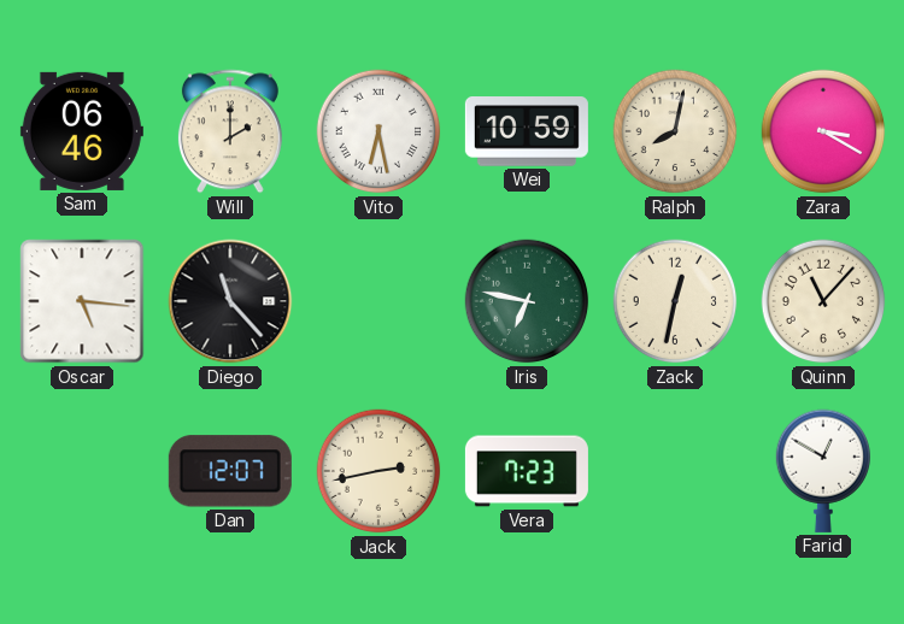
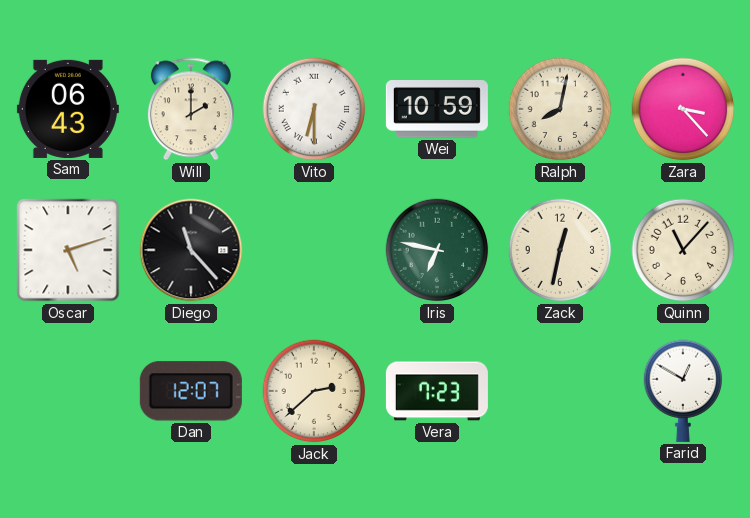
Sam: 06:46 -> 06:43 (68, 109)
Vito: 6:28 -> 6:30 (314, 109)
Zara: 3:20 -> 3:23 (683, 109)
Oscar: 5:16 -> 5:12 (68, 250)
Jack: 2:43 -> 2:38 (314, 391)
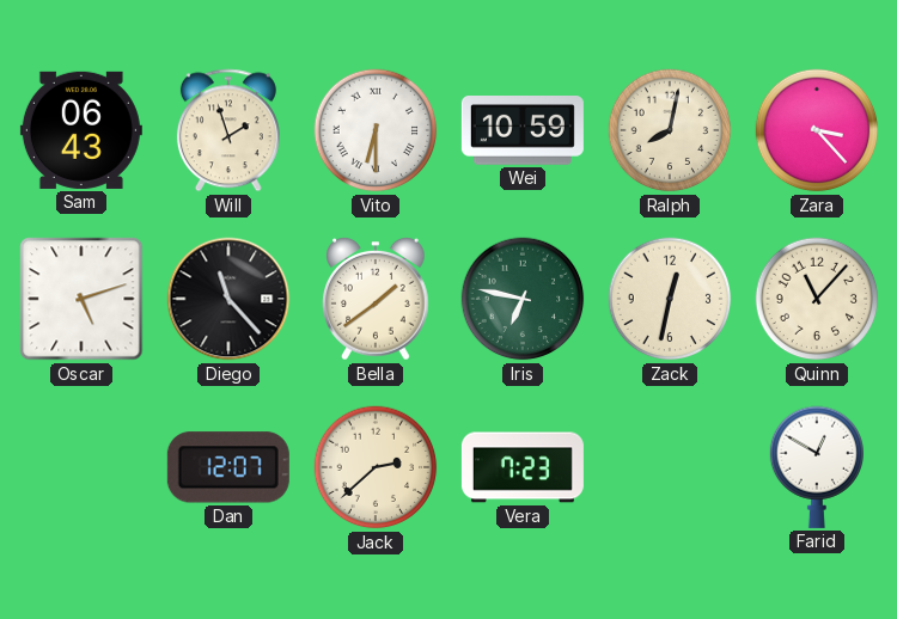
Will: 2:00 -> 1:57 (228, 130)
Bella: none -> 1:39 (376, 300)
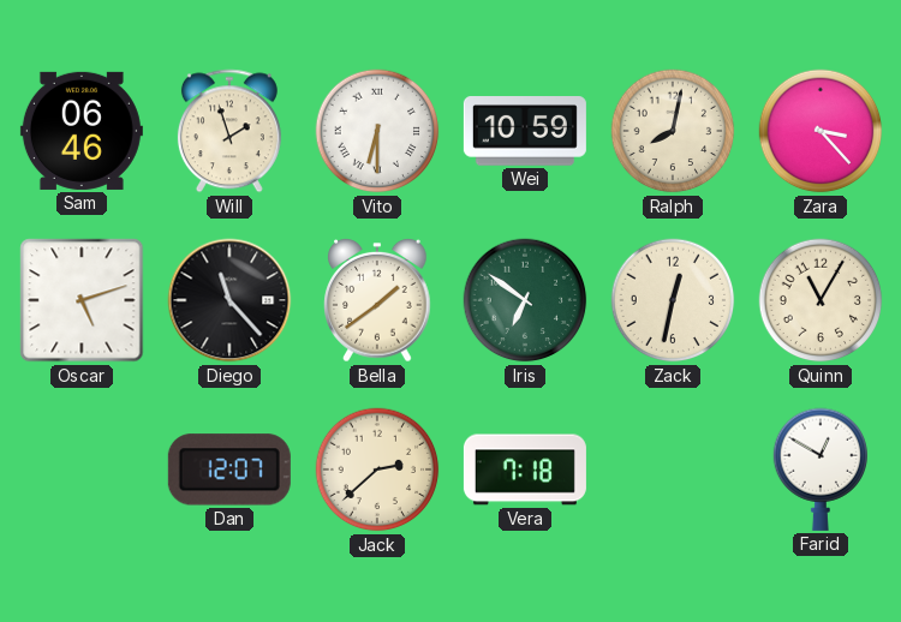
Sam: 06:43 -> 06:46 (82, 131)
Iris: 6:47 -> 6:51 (525, 300)
Quinn: 11:07 -> 11:05 (821, 300)
Vera: 7:23 -> 7:18 (525, 470)
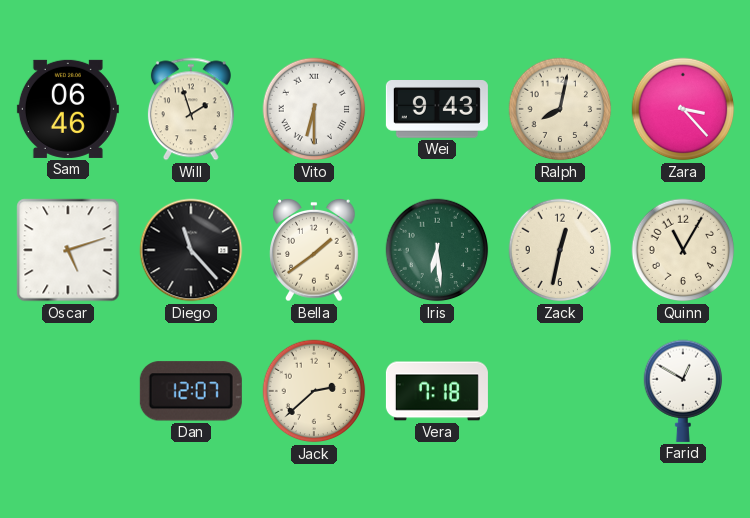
Wei: 10:59 -> 9:43 (437, 110)
Iris: 6:51 -> 6:29 (437, 250)
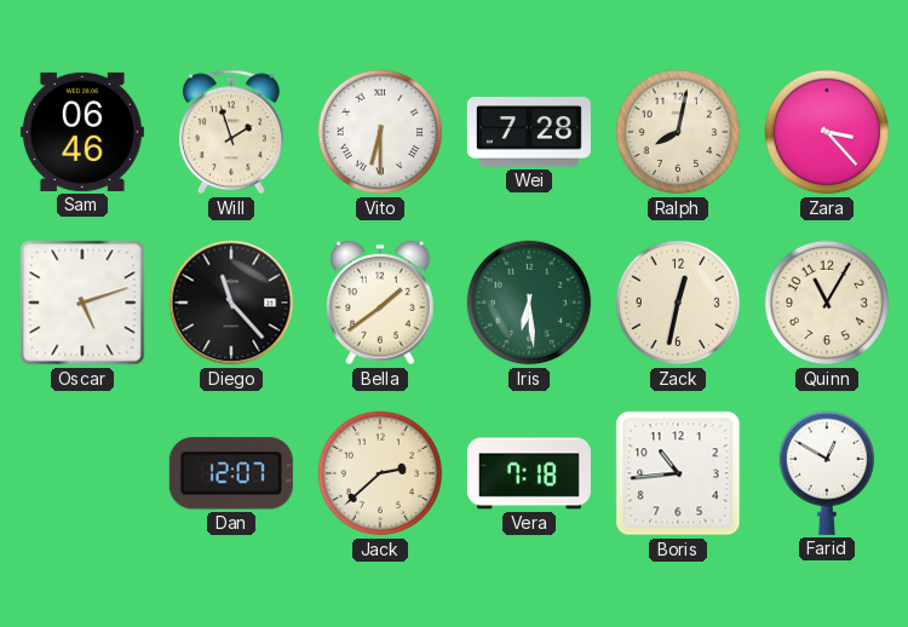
Wei: 9:43 -> 7:28 (529, 133)
Boris: none -> 10:44 (678, 473)
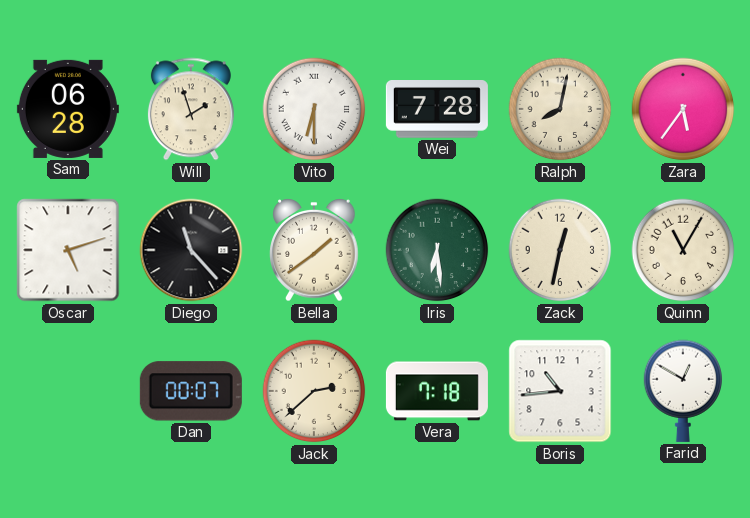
Sam: 06:46 -> 06:28 (68, 109)
Zara: 3:23 -> 5:36 (683, 109)
Dan: 12:07 -> 00:07 (191, 391)
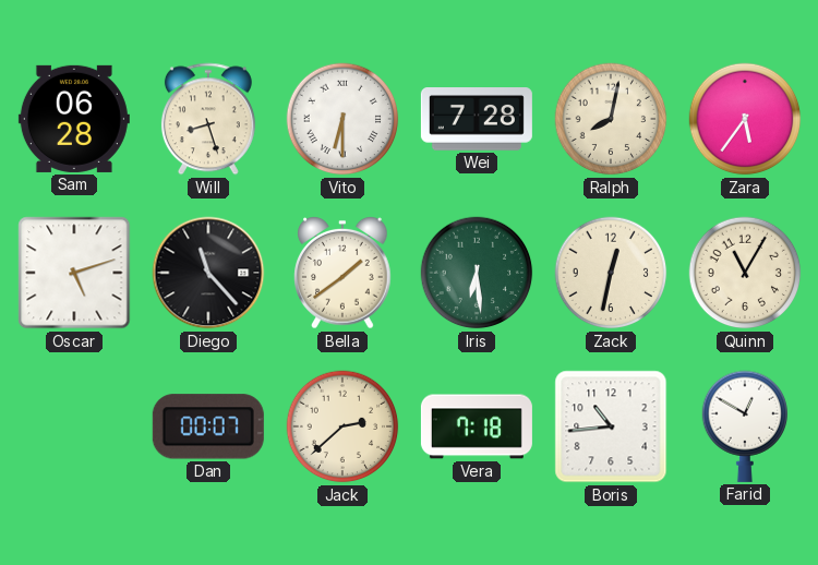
Will: 1:57 -> 8:27 (208, 119)
